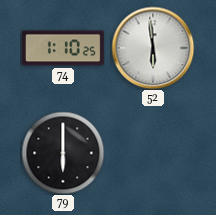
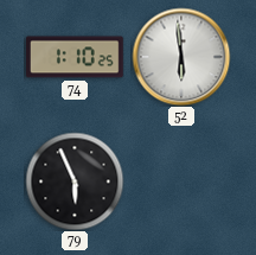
79: 6:00 -> 5:56 (75, 181)
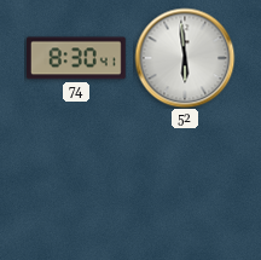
74: 1:10 -> 8:30 (76, 58)
79: 5:56 -> none (75, 181)
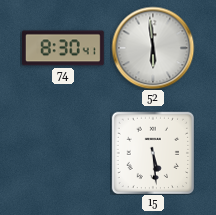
15: none -> 5:29 (152, 152)
